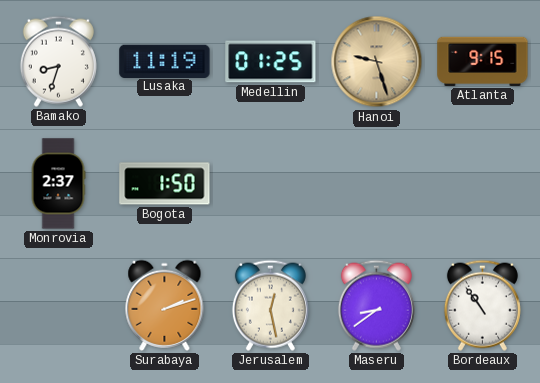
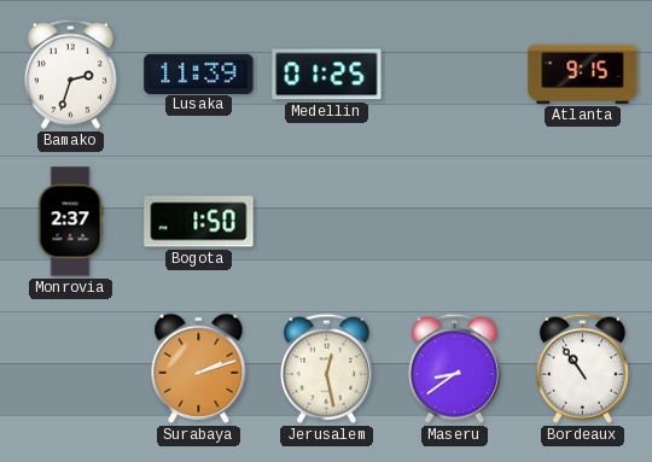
Bamako: 8:33 -> 2:33 (70, 74)
Lusaka: 11:19 -> 11:39 (199, 74)
Hanoi: 9:27 -> none (377, 62)
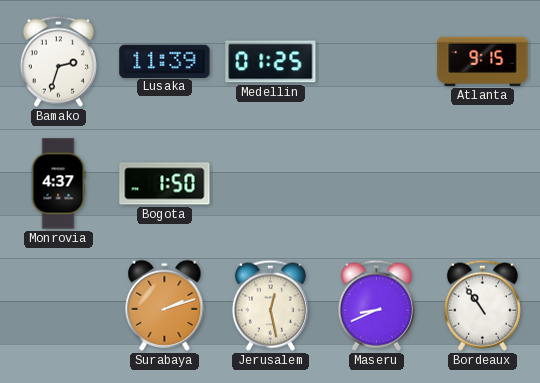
Monrovia: 2:37 -> 4:37 (58, 184)
Maseru: 8:39 -> 8:41 (376, 305)
